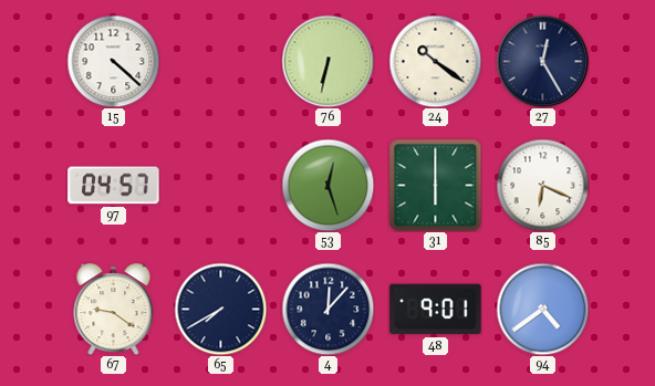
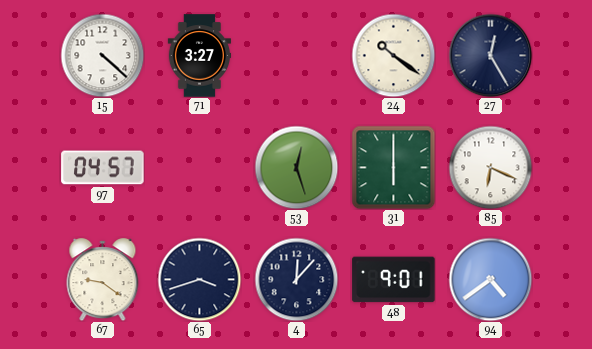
71: none -> 3:27 (199, 56)
76: 6:32 -> none (327, 61)
65: 7:40 -> 3:42 (199, 279)
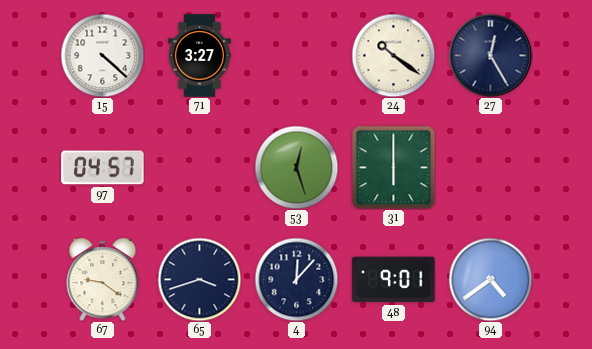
85: 6:19 -> none (490, 167)
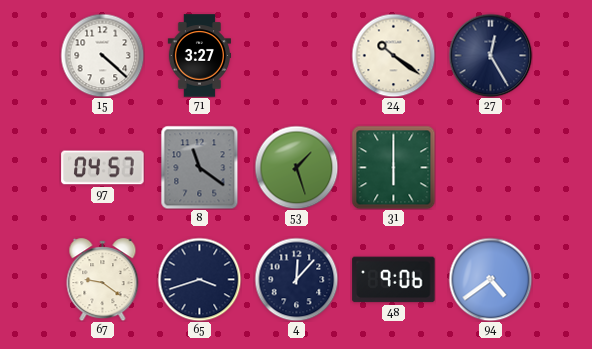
8: none -> 11:21 (200, 167)
53: 12:27 -> 1:27 (296, 167)
48: 9:01 -> 9:06 (394, 280)
